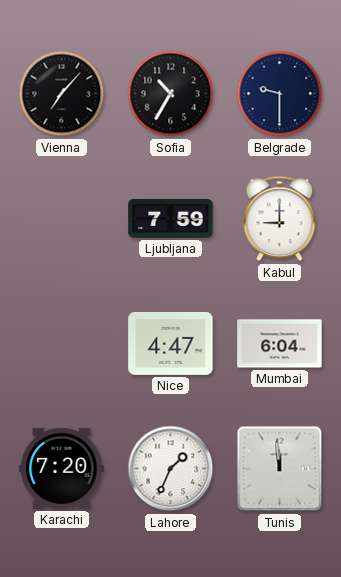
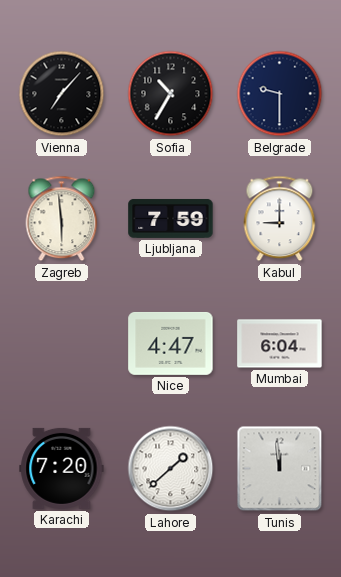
Zagreb: none -> 5:59 (62, 219)
Lahore: 1:34 -> 1:38 (171, 469)
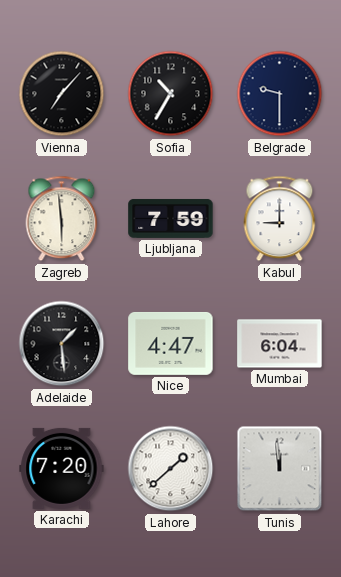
Adelaide: none -> 1:29 (62, 344)
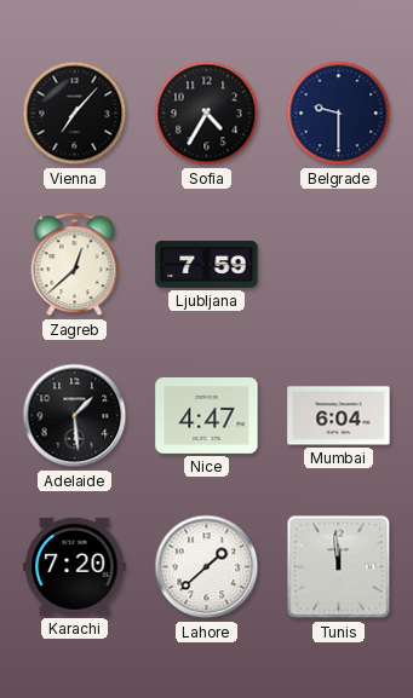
Sofia: 10:35 -> 4:35 (207, 114)
Zagreb: 5:59 -> 12:38 (75, 265)
Kabul: 9:00 -> none (280, 219)
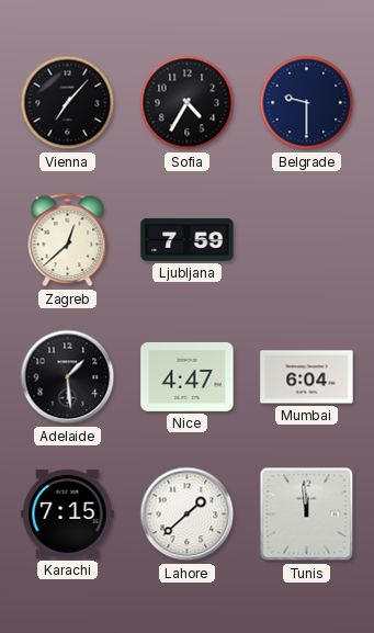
Karachi: 7:20 -> 7:15 (68, 513)
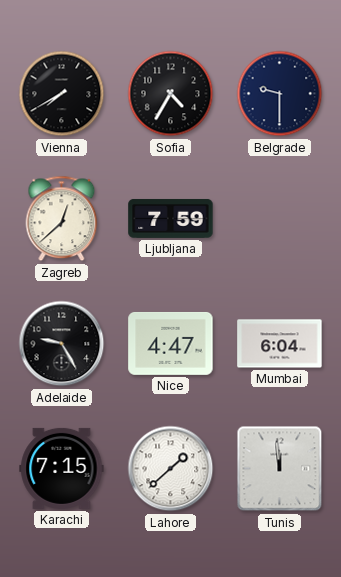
Vienna: 7:07 -> 7:40 (62, 94)
Adelaide: 1:29 -> 9:25 (62, 344)
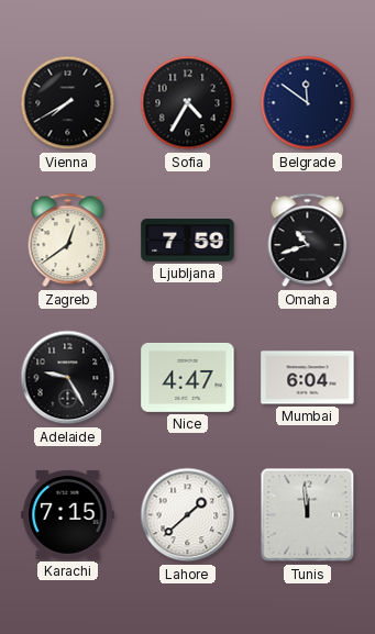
Belgrade: 9:30 -> 11:51 (308, 103)
Zagreb: 12:38 -> 12:39 (68, 241)
Omaha: none -> 10:42 (308, 241)
